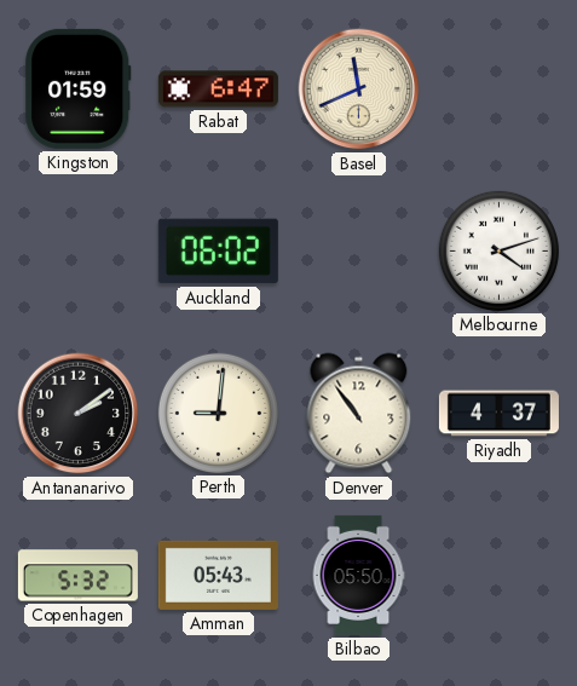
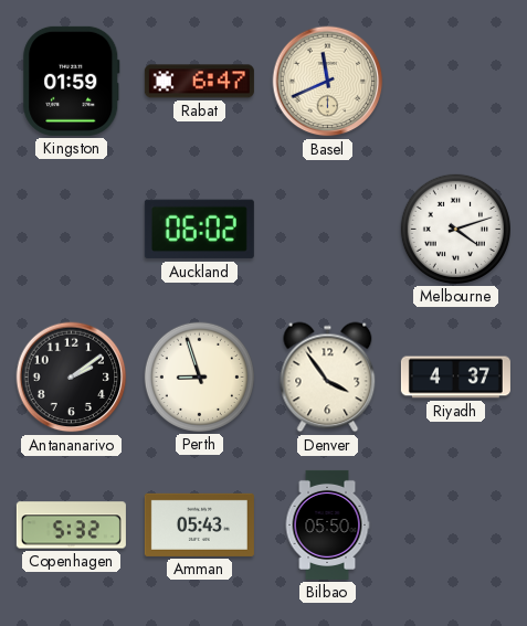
Perth: 9:01 -> 8:57 (199, 376)
Denver: 10:54 -> 3:54 (328, 378)
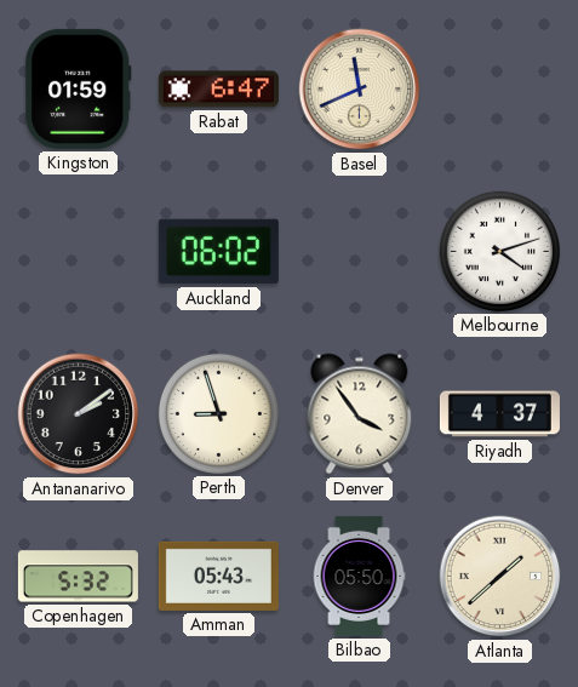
Atlanta: none -> 1:38 (500, 577)
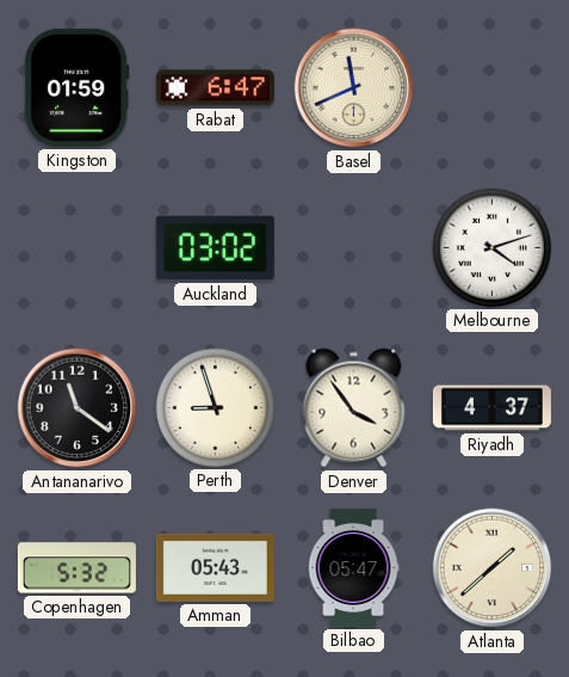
Auckland: 06:02 -> 03:02 (215, 248)
Antananarivo: 2:09 -> 11:21 (78, 408)
Bilbao: 05:50 -> 05:47 (353, 567)
